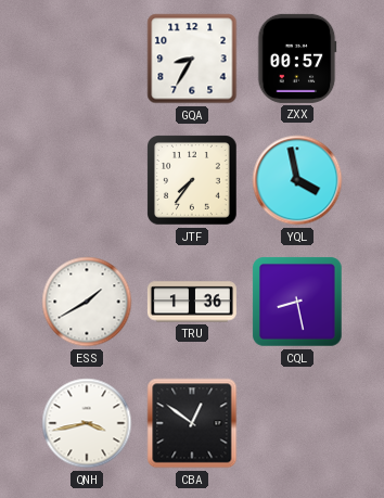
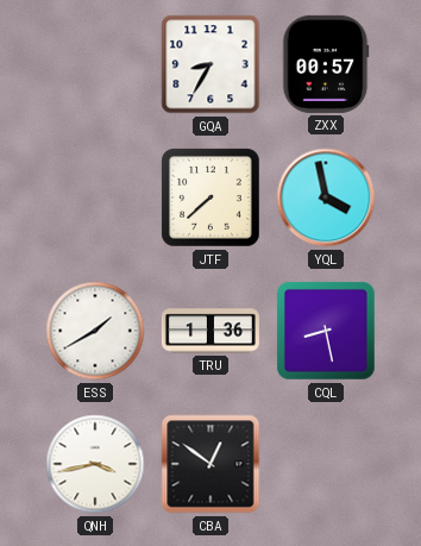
JTF: 7:36 -> 7:38 (212, 199)
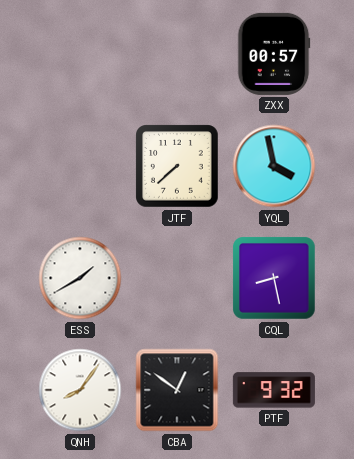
GQA: 8:35 -> none (211, 64)
TRU: 1:36 -> none (211, 331)
QNH: 3:43 -> 8:06 (80, 390)
PTF: none -> 9:32 (274, 390)
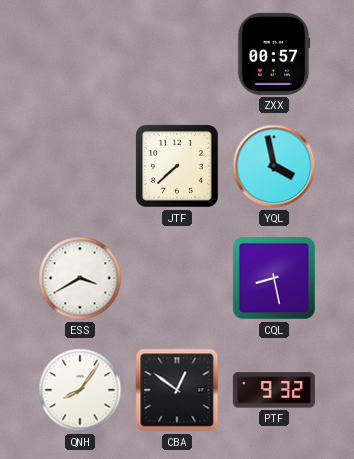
ESS: 1:40 -> 3:40 (80, 278)
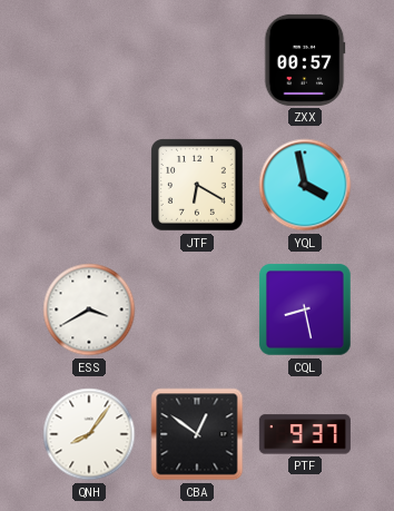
JTF: 7:38 -> 6:20 (198, 186)
PTF: 9:32 -> 9:37 (305, 434)
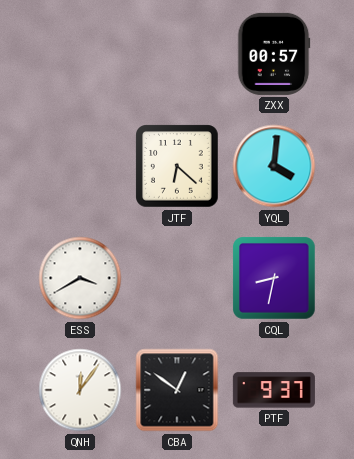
JTF: 6:20 -> 6:22 (178, 167)
YQL: 3:58 -> 4:01 (274, 166)
CQL: 8:28 -> 8:32 (275, 279)
QNH: 8:06 -> 12:06 (80, 390)
